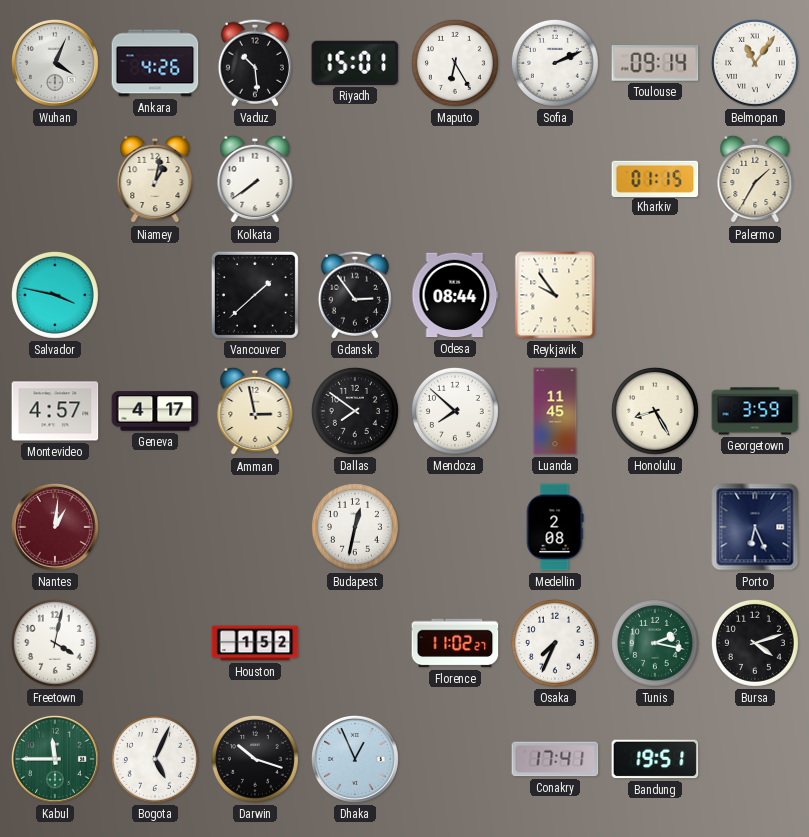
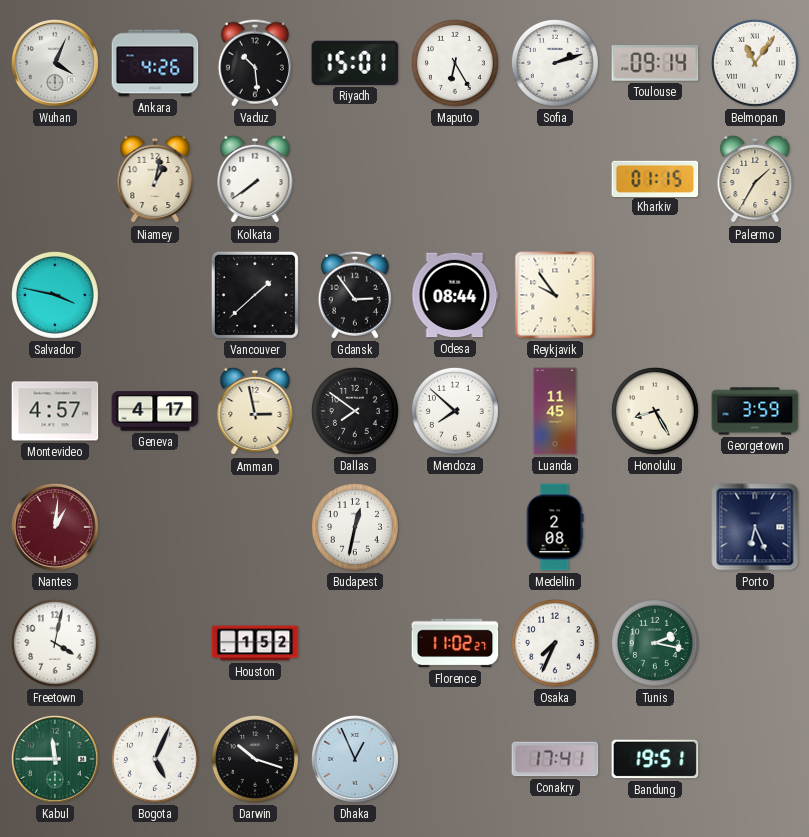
Sofia: 2:11 -> 2:12 (555, 63)
Bursa: 4:12 -> none (755, 643)
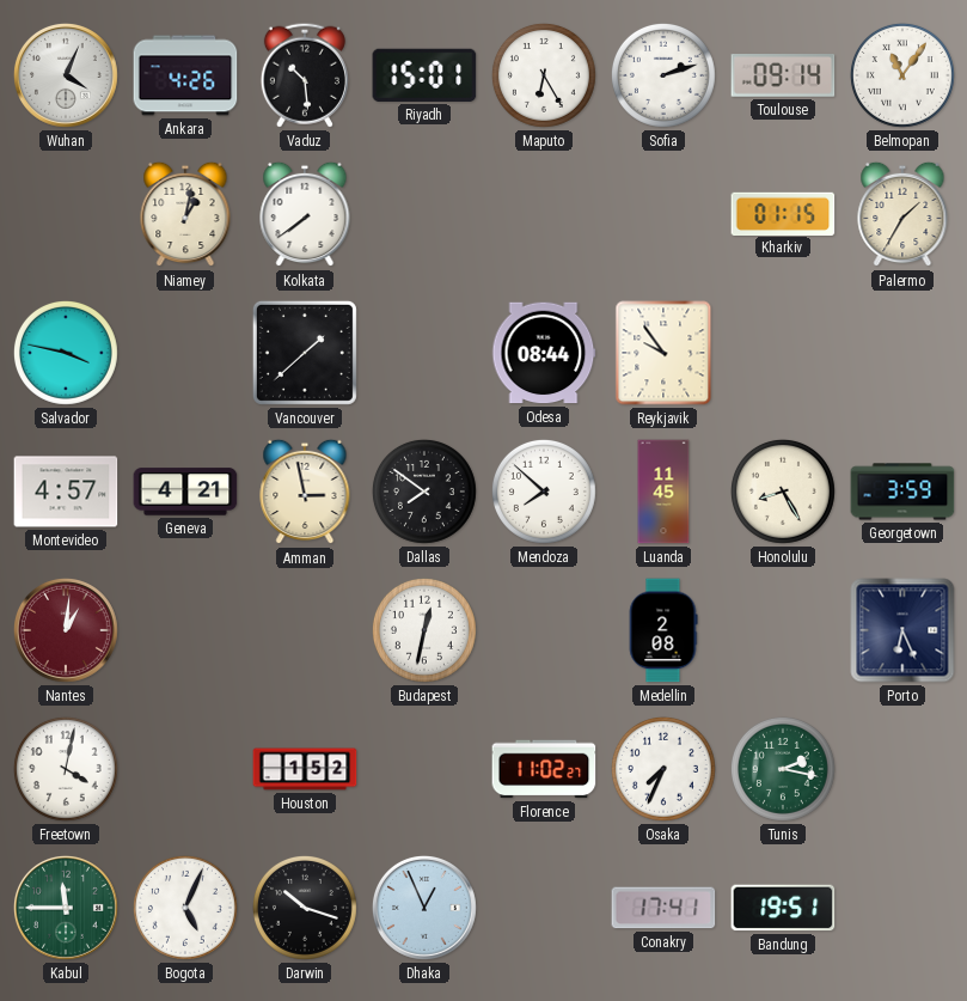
Gdansk: 2:54 -> none (355, 295)
Geneva: 4:17 -> 4:21 (185, 492)
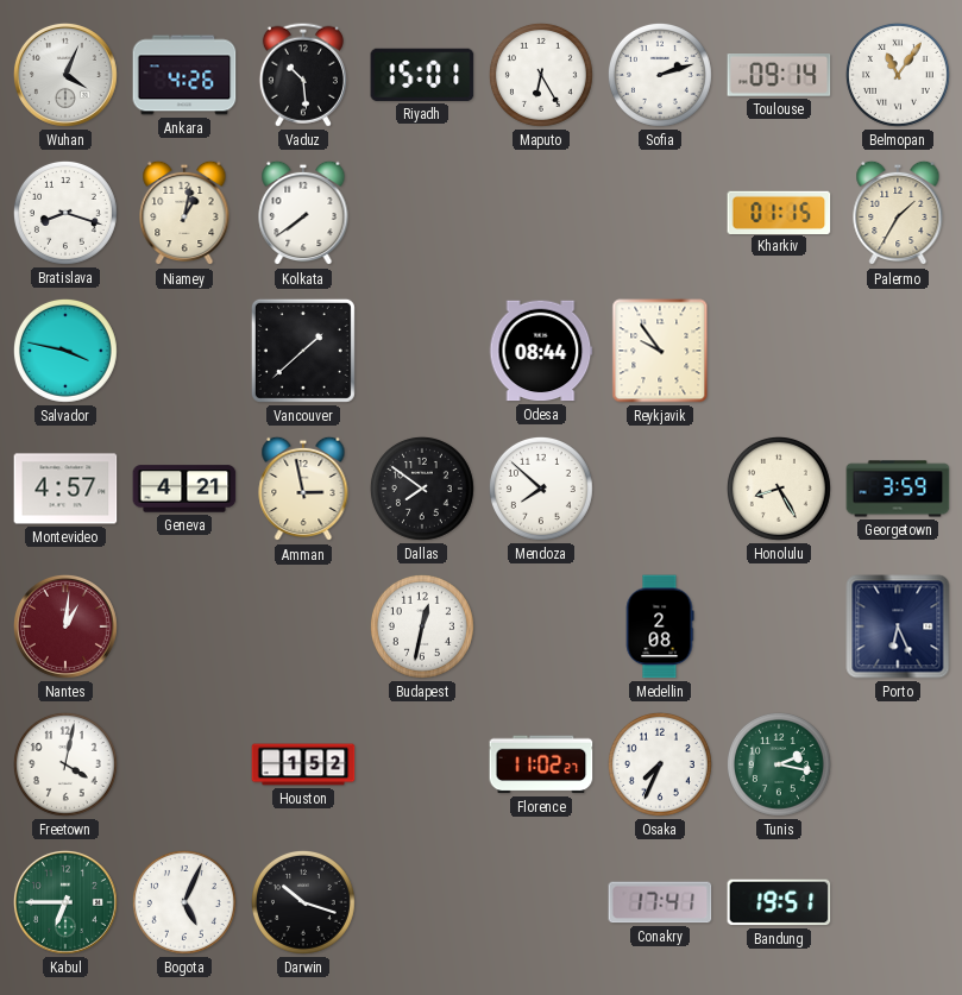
Bratislava: none -> 8:18 (65, 213)
Luanda: 11:45 -> none (663, 492)
Kabul: 11:45 -> 6:45 (67, 903)
Dhaka: 12:56 -> none (426, 909)
